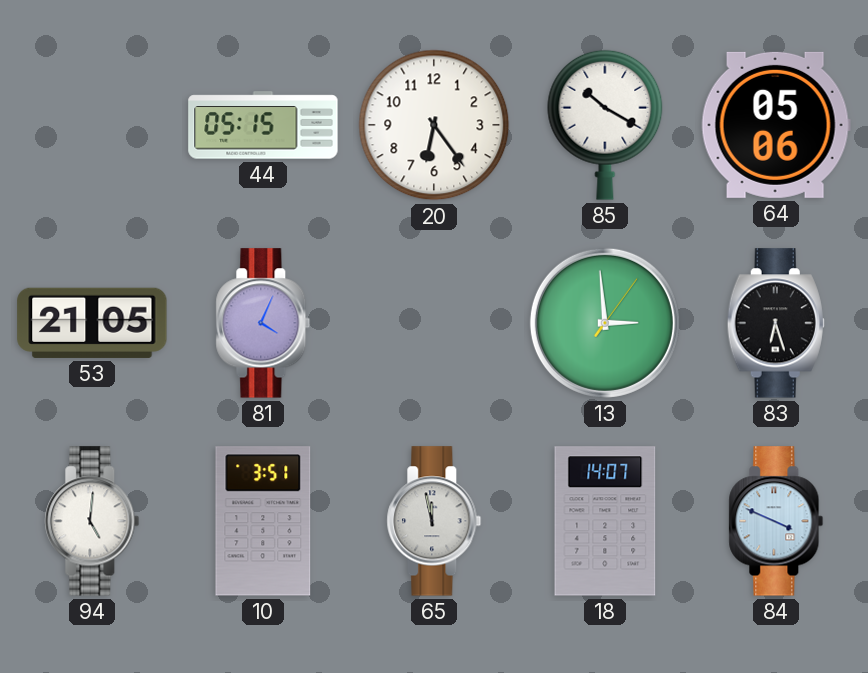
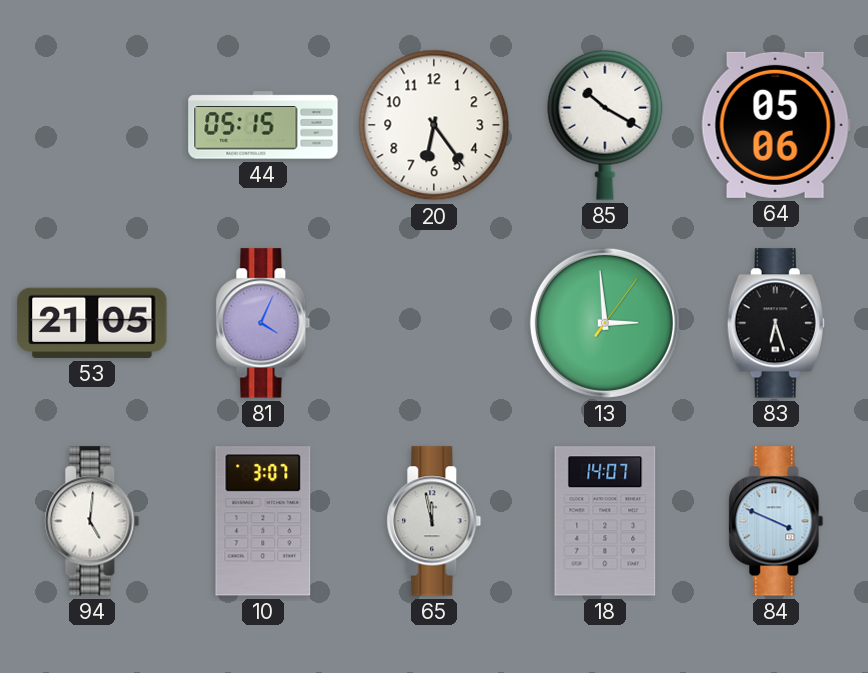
10: 3:51 -> 3:07 (263, 521)
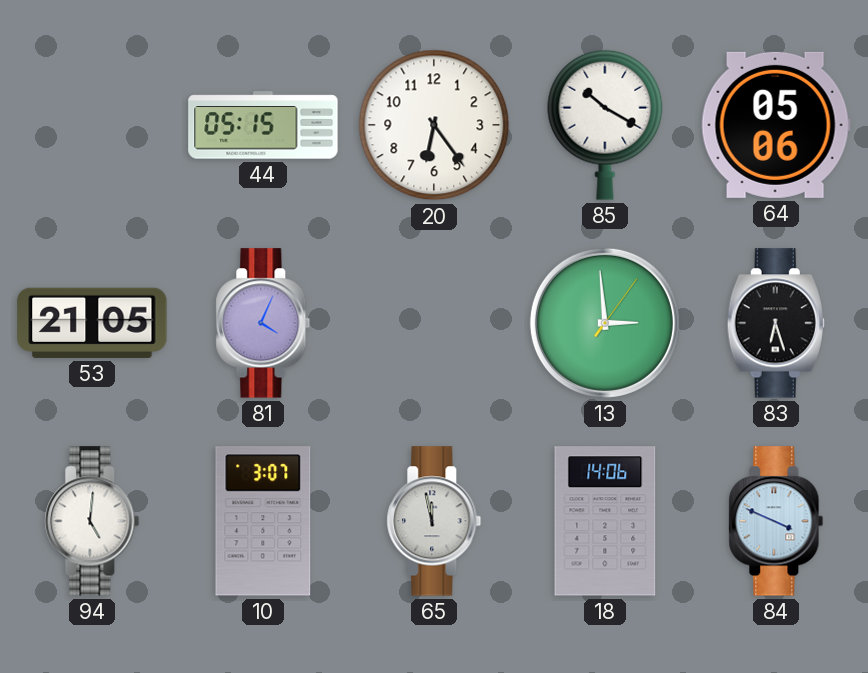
18: 14:07 -> 14:06 (605, 521)
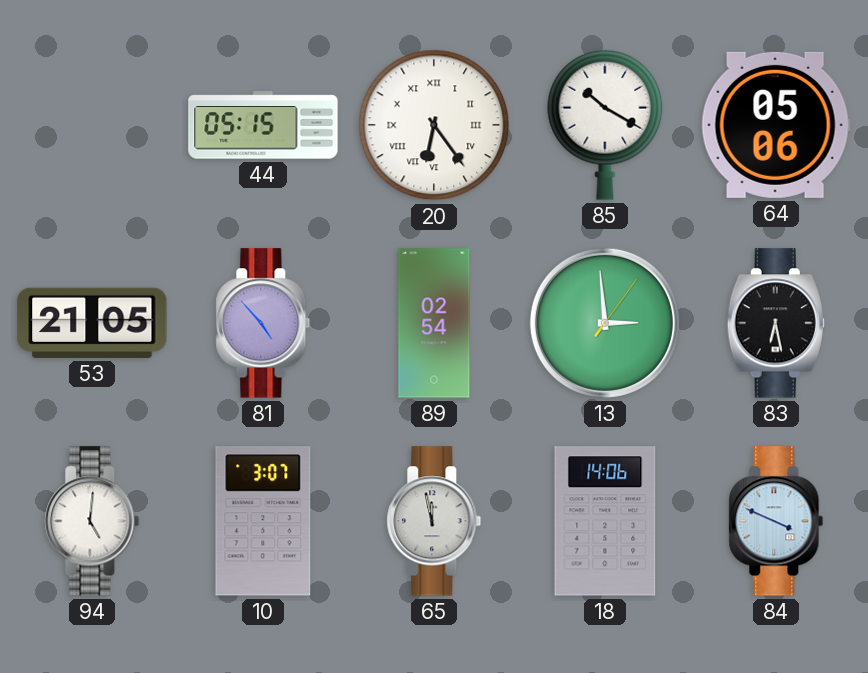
20 numerals: Arabic -> Roman (434, 125)
81: 4:04 -> 4:53 (263, 323)
89: none -> 02:54 (434, 323)
83: 6:27 -> 6:28 (776, 323)
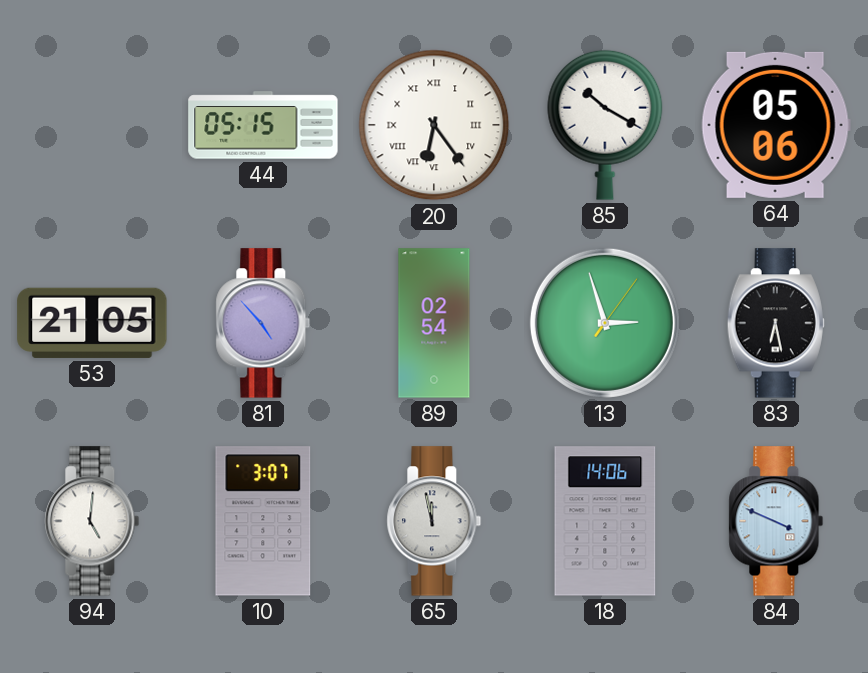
13: 2:59 -> 2:57 (605, 323)
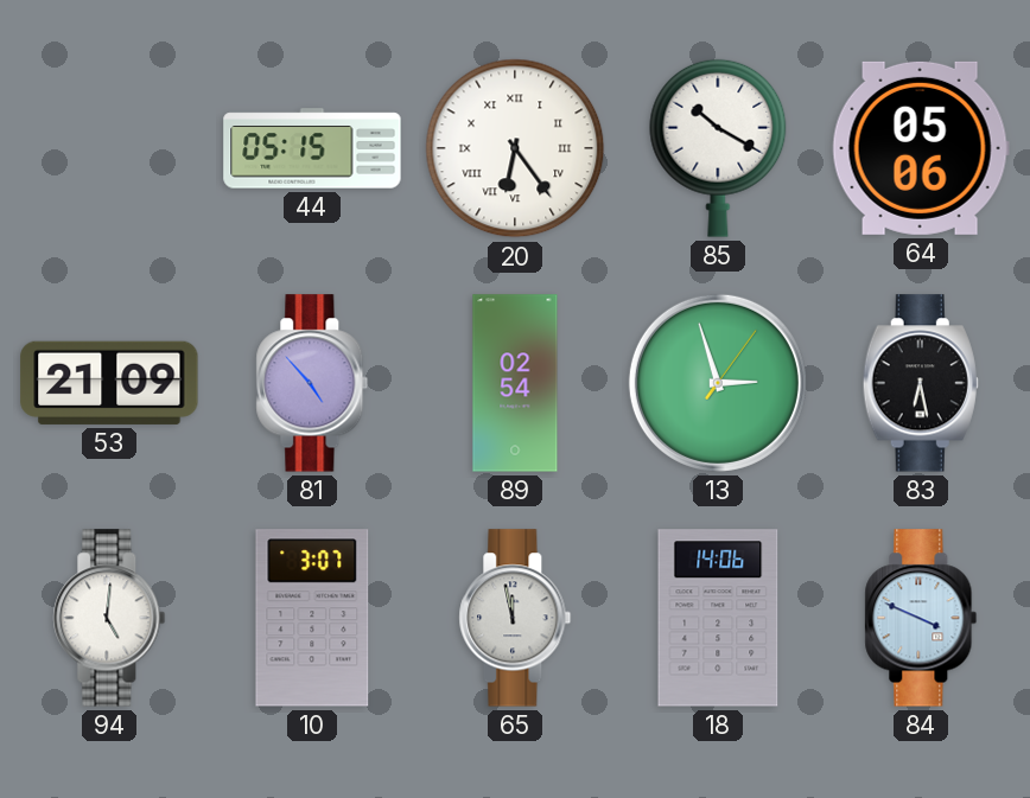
53: 21:05 -> 21:09 (109, 383)
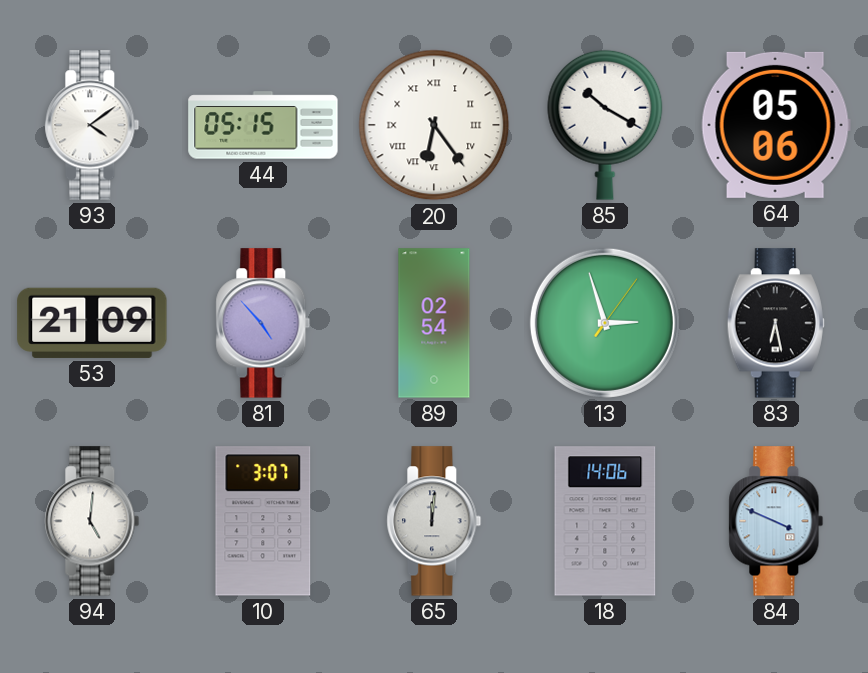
93: none -> 4:09 (92, 125)
65: 11:58 -> 12:01 (434, 521)
